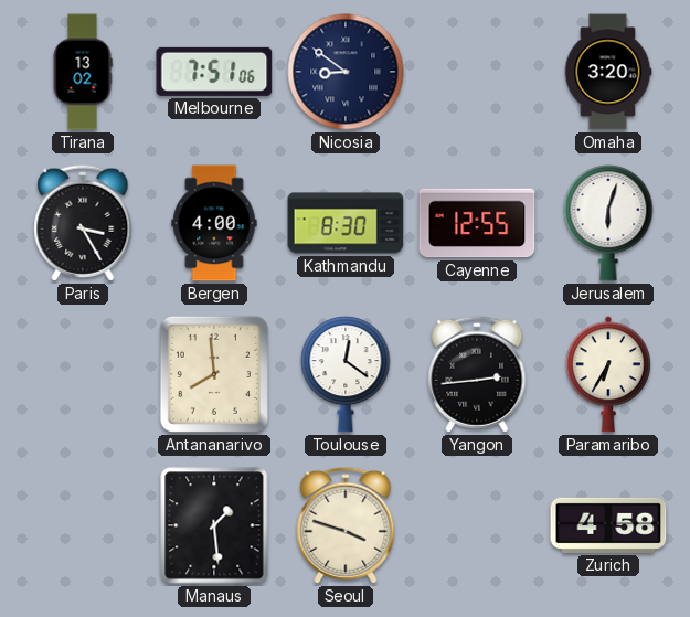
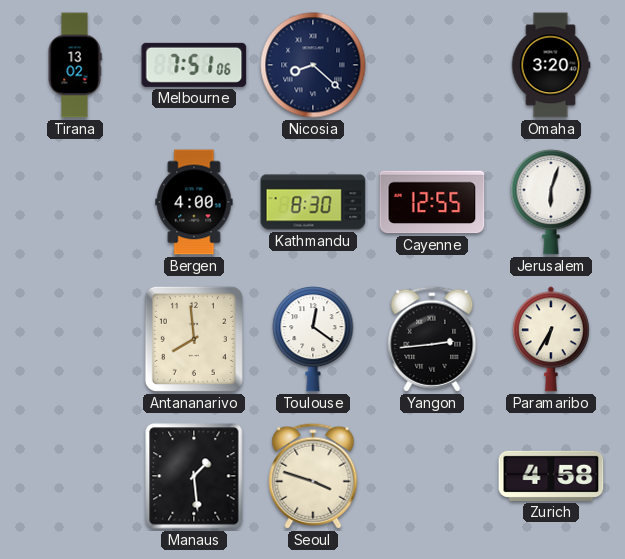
Nicosia: 8:51 -> 8:22 (313, 65)
Paris: 3:25 -> none (83, 223)
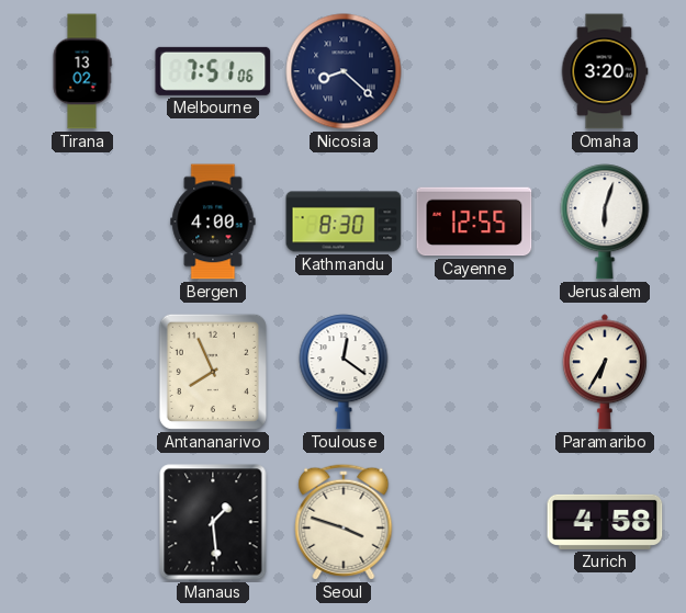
Antananarivo: 7:59 -> 7:56 (213, 372)
Yangon: 2:44 -> none (432, 339)
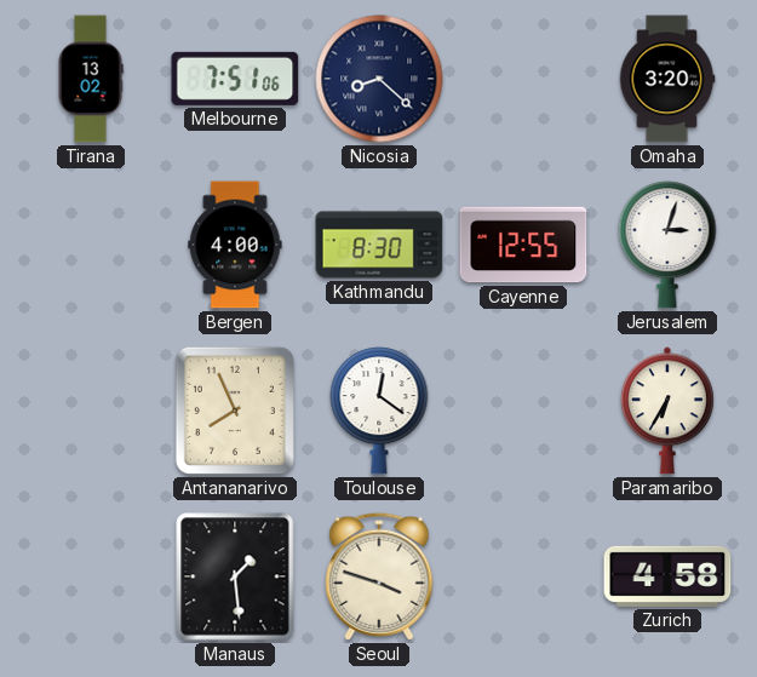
Jerusalem: 6:03 -> 3:03 (667, 245)
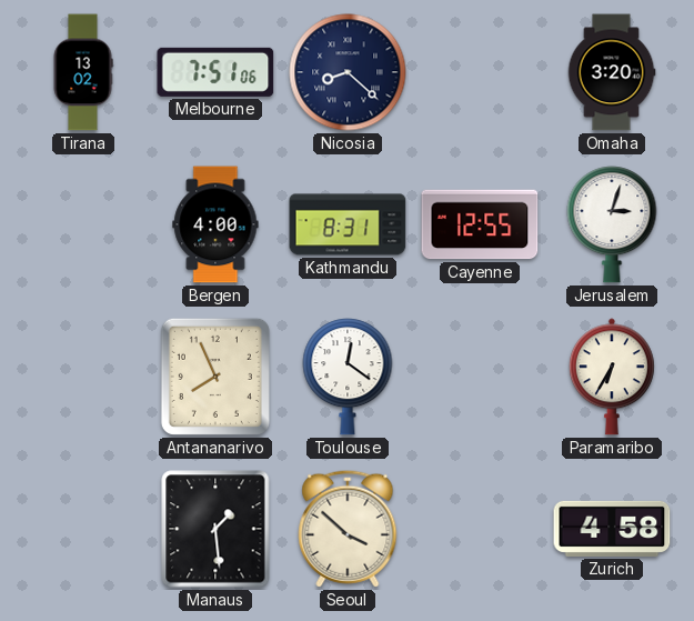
Kathmandu: 8:30 -> 8:31 (348, 224)
Seoul: 3:48 -> 3:52 (348, 529)
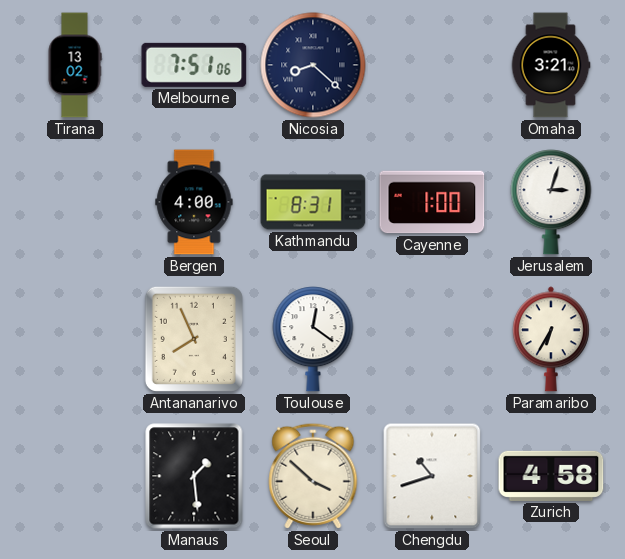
Omaha: 3:20 -> 3:21 (551, 65)
Cayenne: 12:55 -> 1:00 (432, 202)
Chengdu: none -> 10:42 (432, 476)
